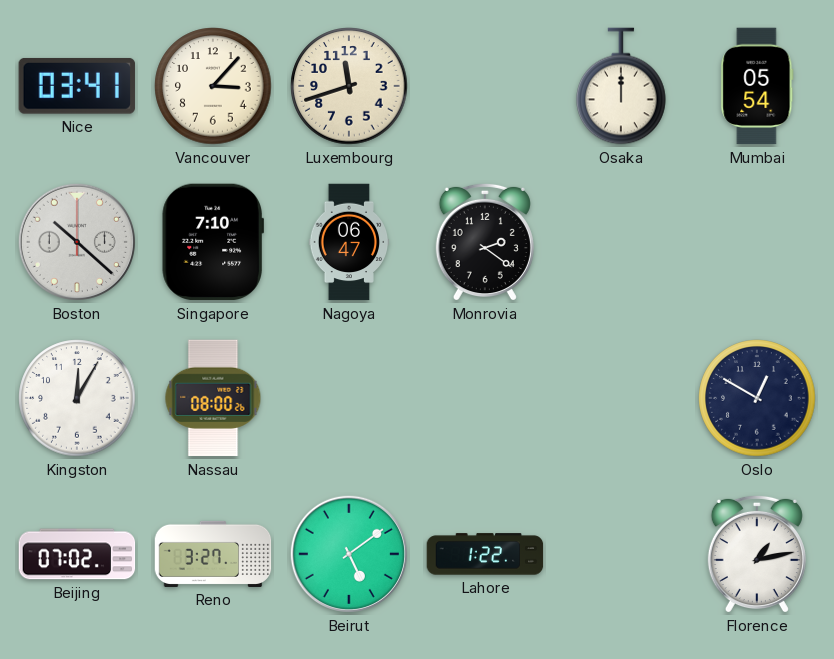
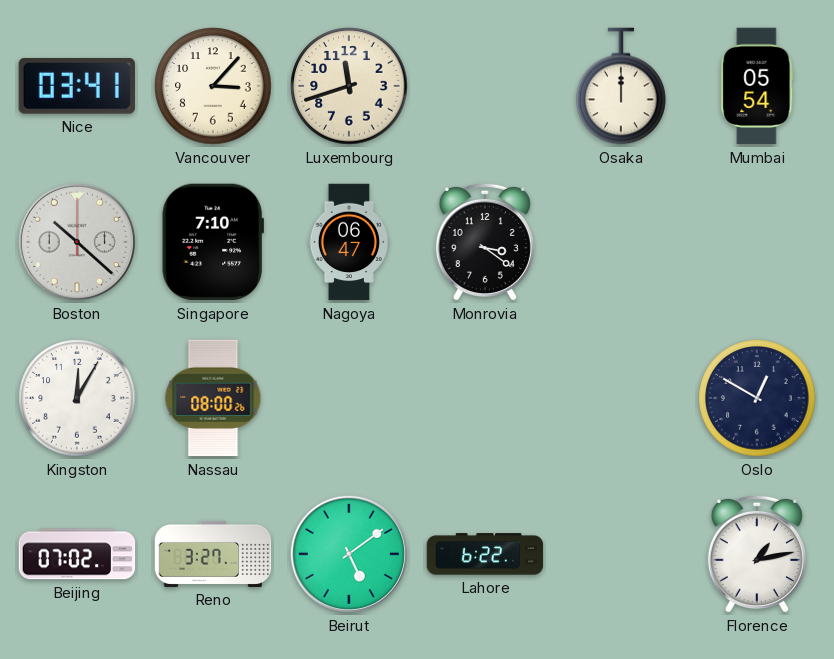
Monrovia: 2:21 -> 3:21 (485, 242)
Lahore: 1:22 -> 6:22 (485, 554)
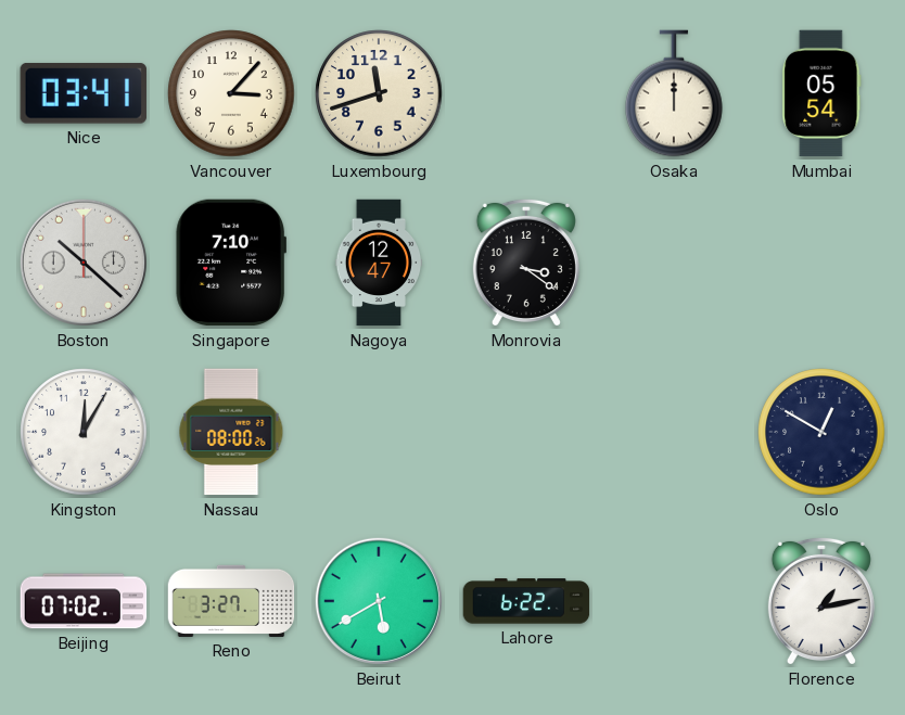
Nagoya: 06:47 -> 12:47 (379, 263)
Beirut: 5:09 -> 5:40 (379, 601)
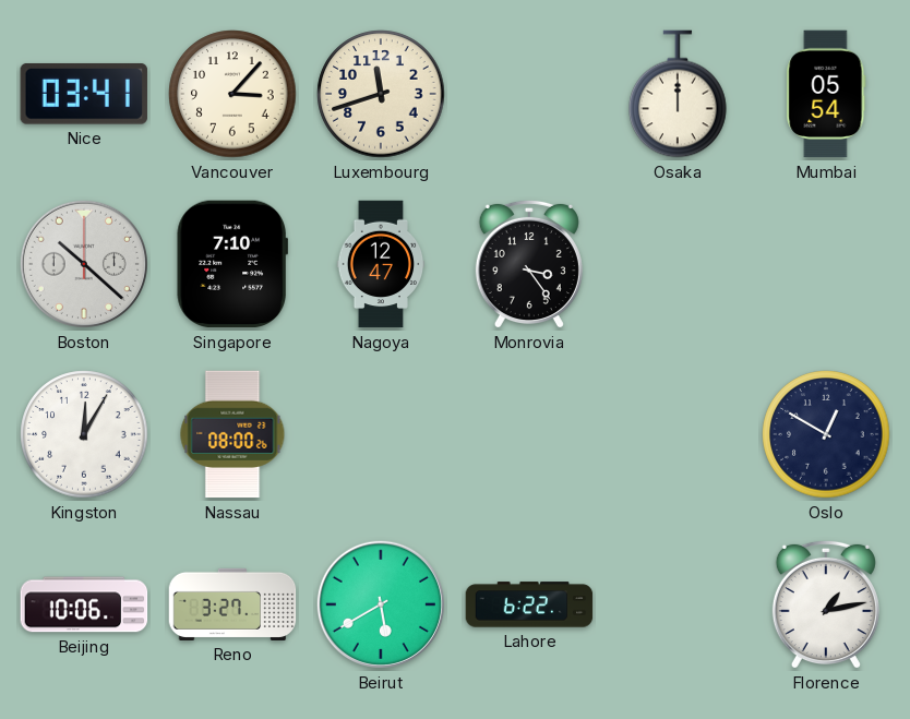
Monrovia: 3:21 -> 3:24 (529, 264)
Beijing: 07:02 -> 10:06 (84, 604)
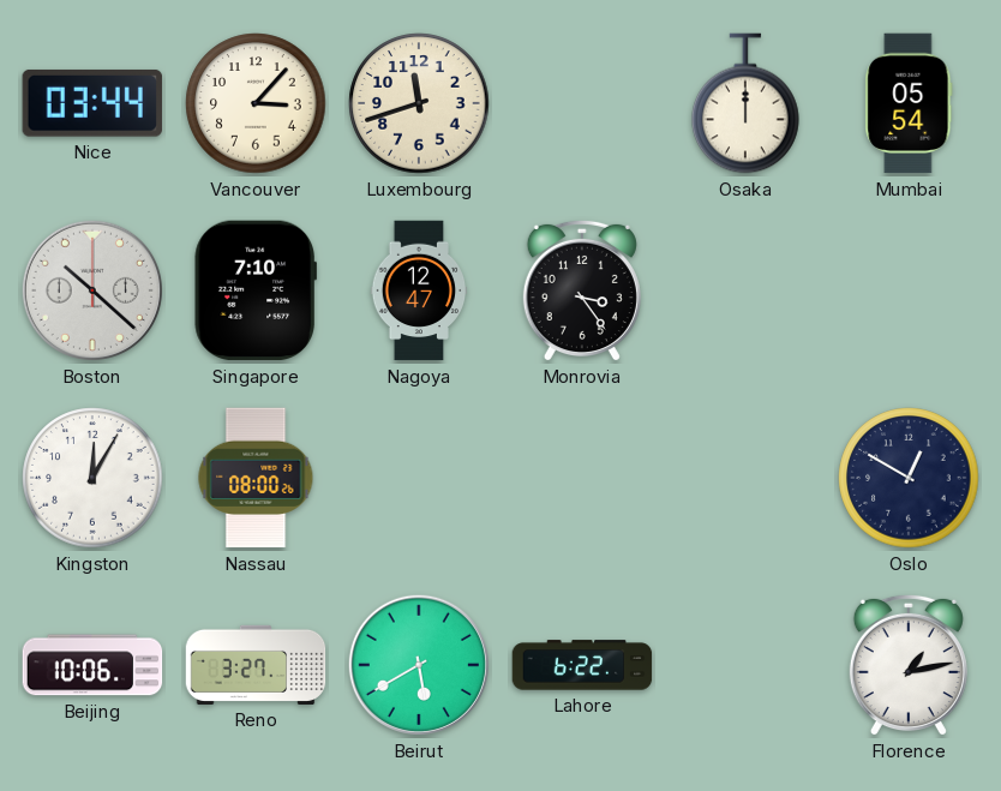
Nice: 03:41 -> 03:44 (92, 103)
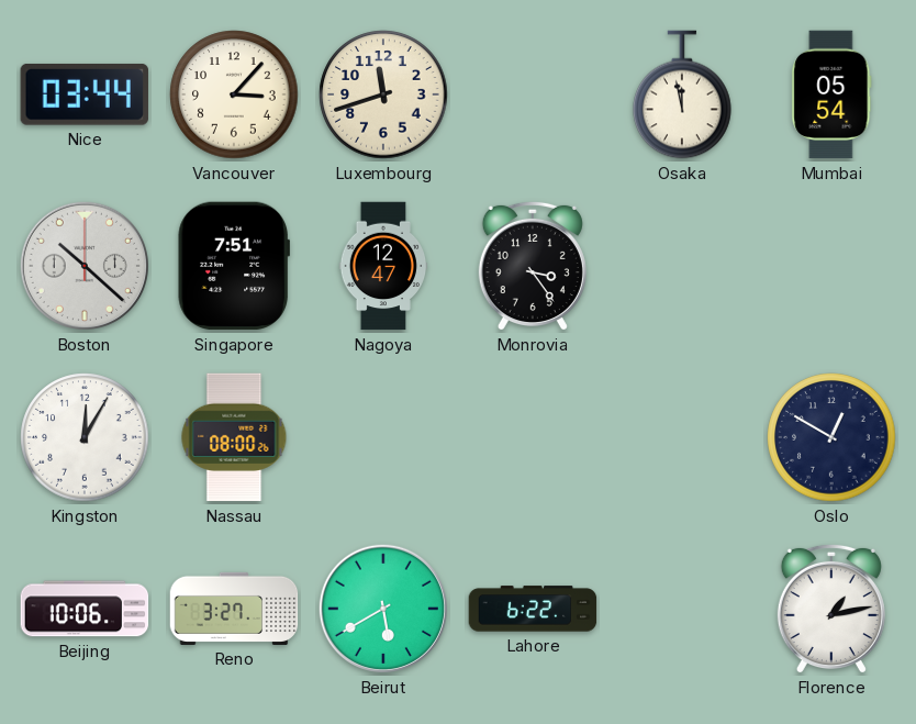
Osaka: 12:00 -> 11:58 (682, 94)
Singapore: 7:10 -> 7:51 (234, 266)
